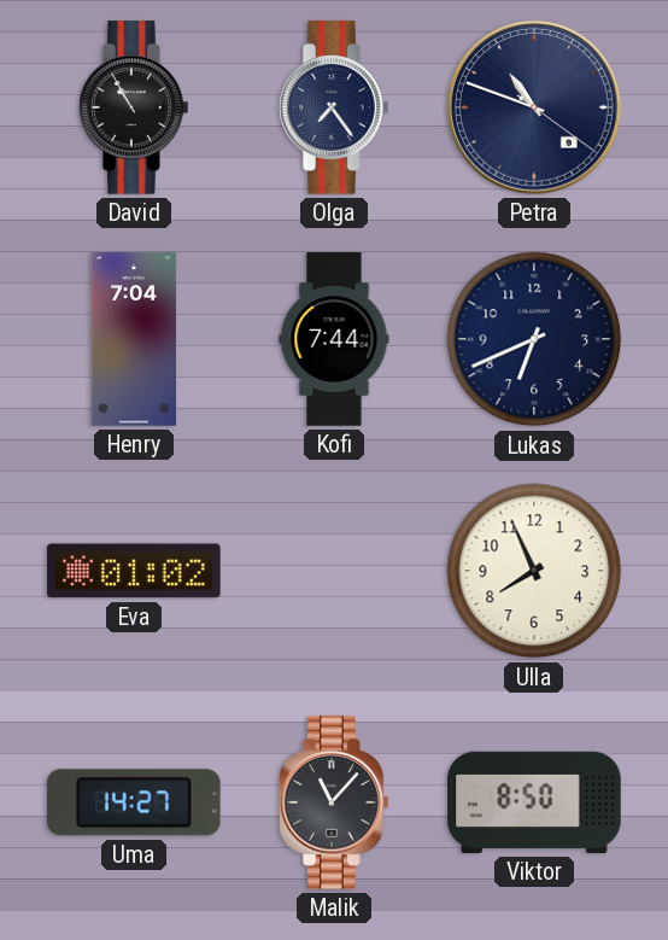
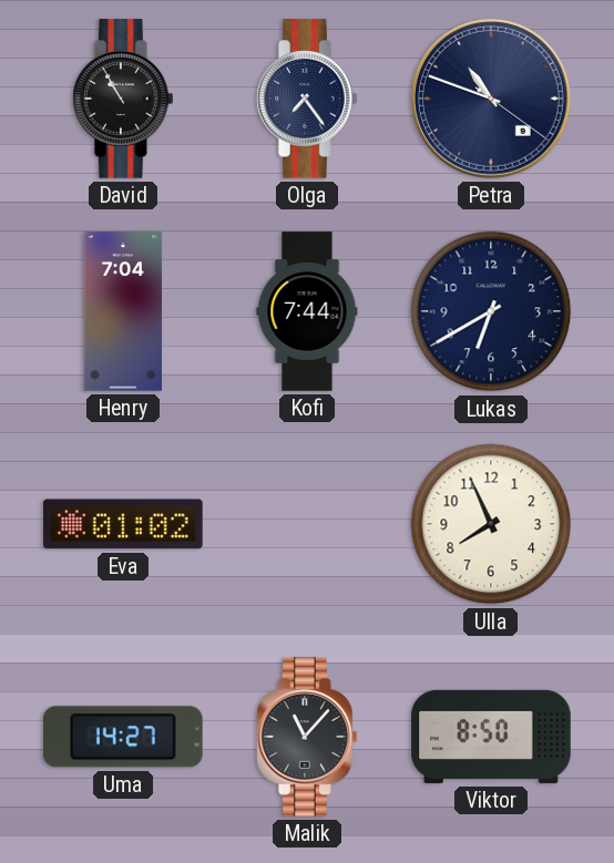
Lukas: 6:41 -> 6:40 (491, 311)
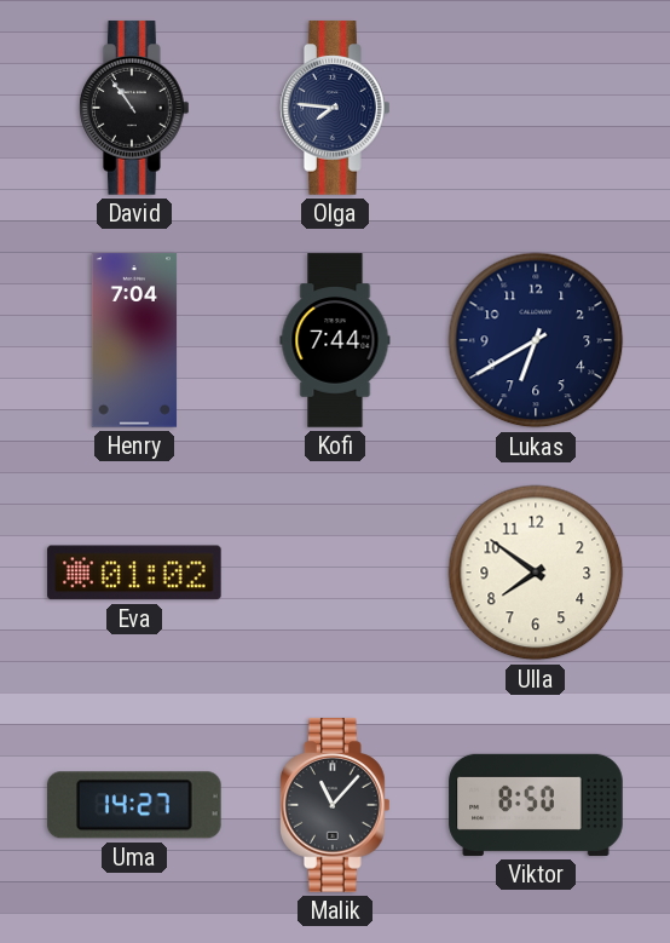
David: 10:55 -> 10:54 (135, 108)
Olga: 7:24 -> 7:46 (336, 108)
Petra: 10:48 -> none (491, 99)
Ulla: 7:56 -> 7:51 (536, 573)
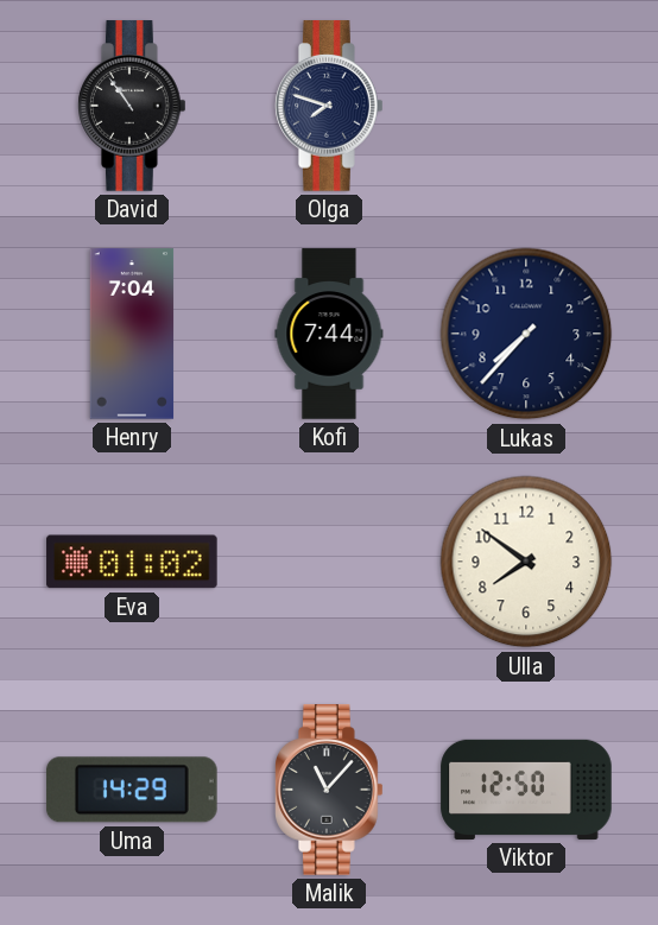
Olga: 7:46 -> 7:48 (330, 106)
Lukas: 6:40 -> 7:37 (526, 334)
Uma: 14:27 -> 14:29 (132, 790)
Viktor: 8:50 -> 12:50 (526, 790)
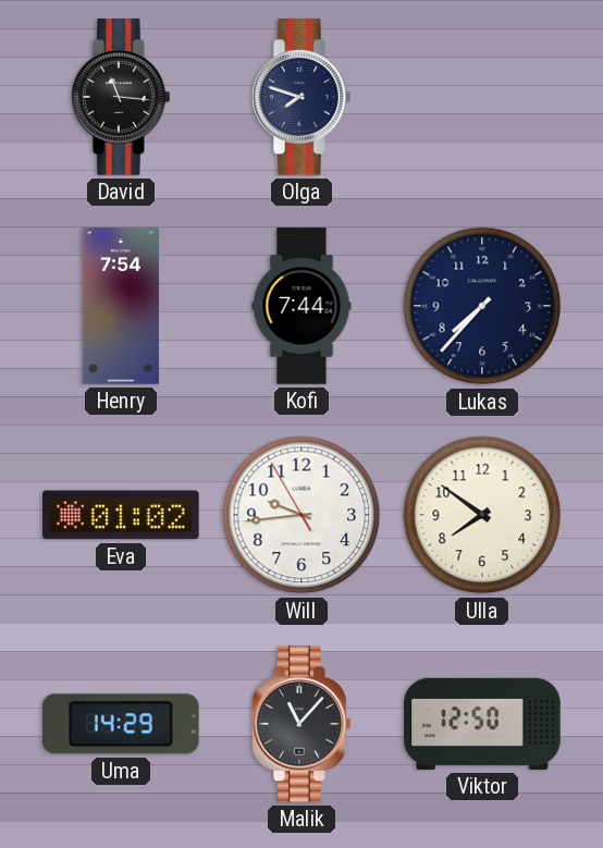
David: 10:54 -> 11:16 (122, 97)
Henry: 7:04 -> 7:54 (121, 306)
Will: none -> 9:43 (301, 515)
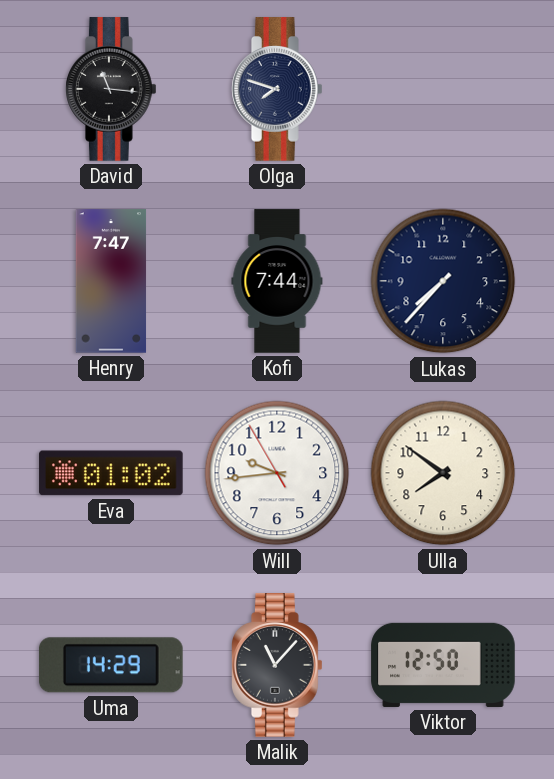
Henry: 7:54 -> 7:47 (111, 281)
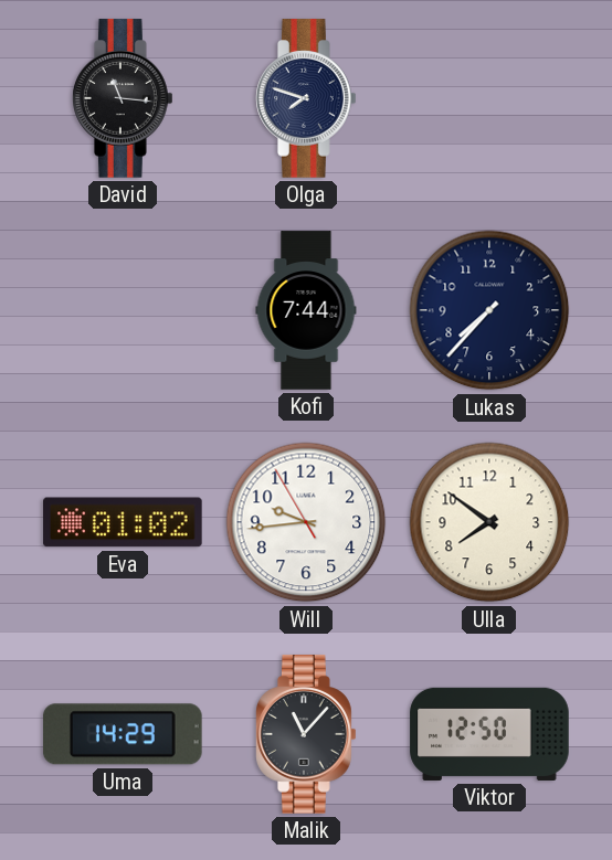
Henry: 7:47 -> none (111, 281)
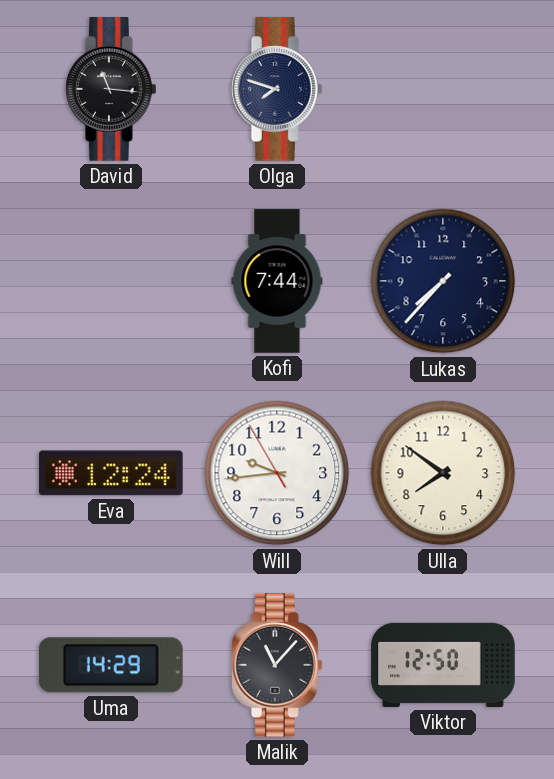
Eva: 01:02 -> 12:24 (111, 473)
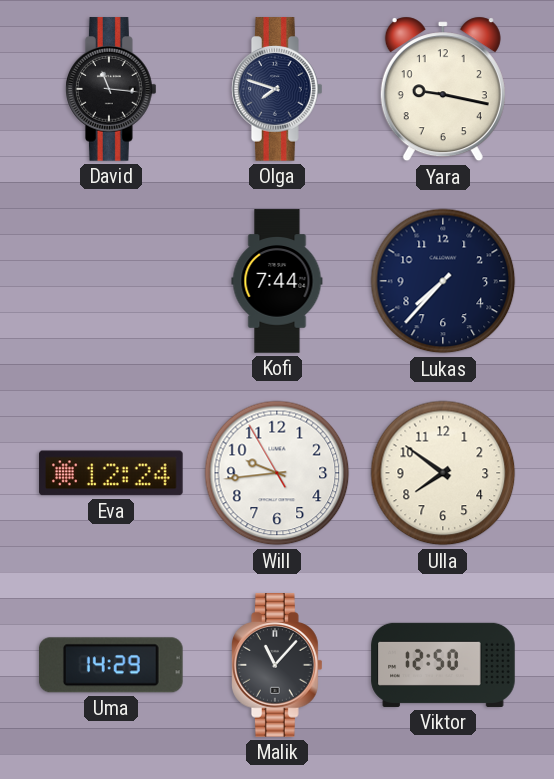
Yara: none -> 9:17 (443, 89)
